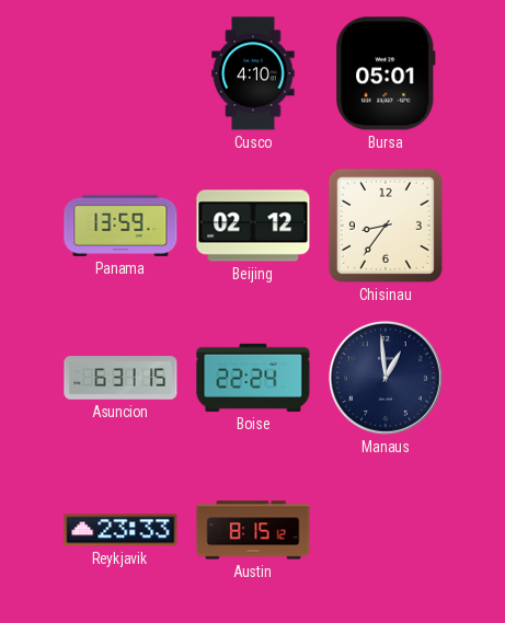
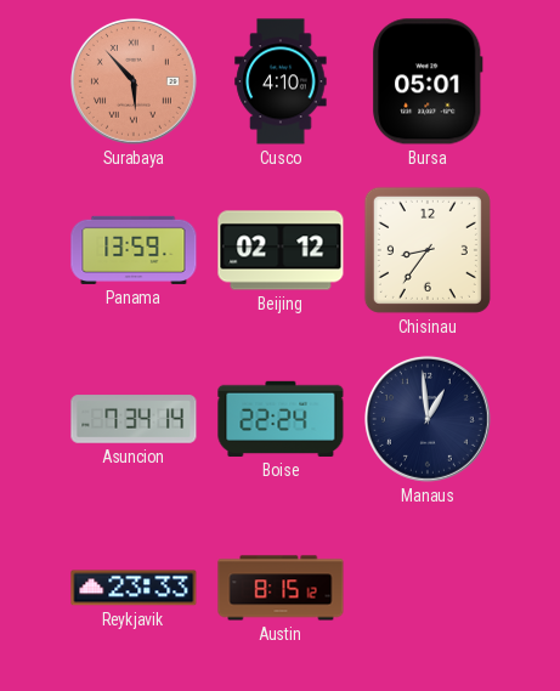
Surabaya: none -> 5:53 (134, 81)
Asuncion: 6:31 -> 7:34 (134, 419)
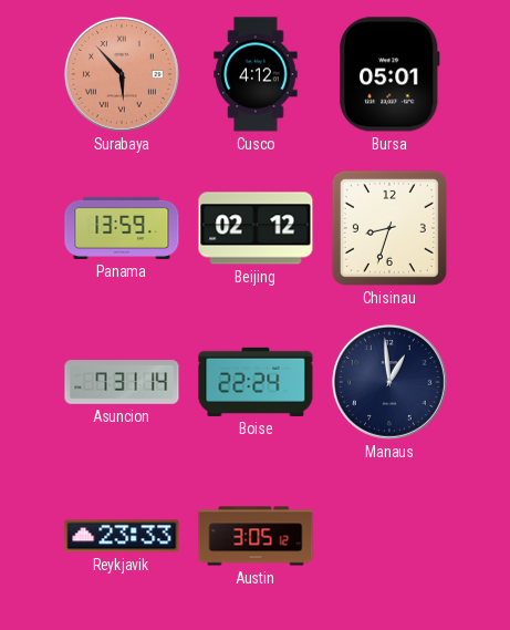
Cusco: 4:10 -> 4:12 (256, 74)
Chisinau: 8:36 -> 8:33 (389, 228)
Asuncion: 7:34 -> 7:31 (122, 382)
Austin: 8:15 -> 3:05 (256, 536)
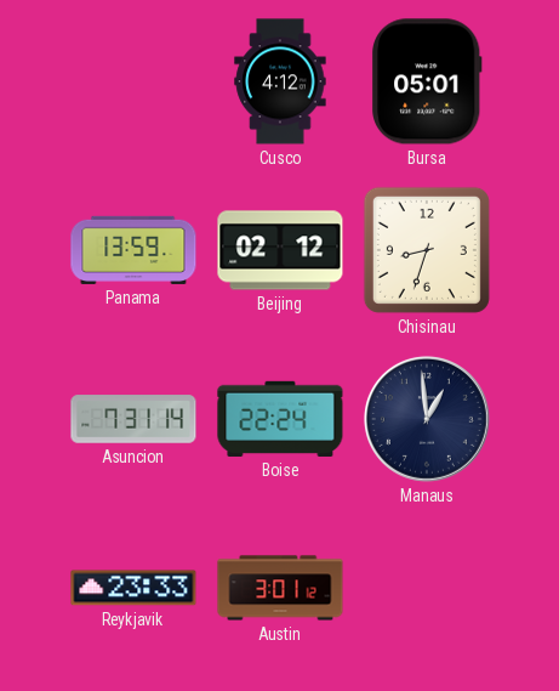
Surabaya: 5:53 -> none (122, 74)
Austin: 3:05 -> 3:01 (280, 588)
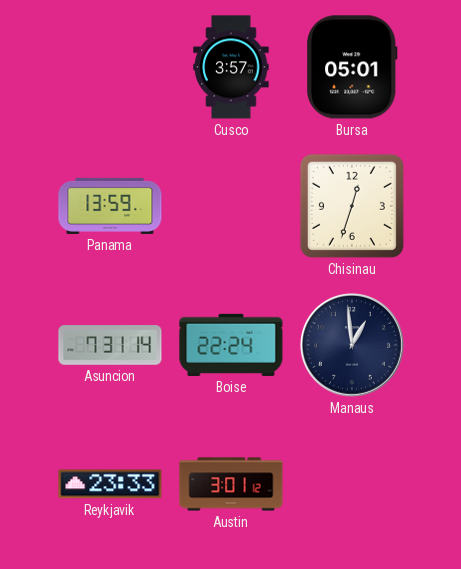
Cusco: 4:12 -> 3:57 (231, 67)
Beijing: 02:12 -> none (280, 250)
Chisinau: 8:33 -> 12:33 (352, 206)
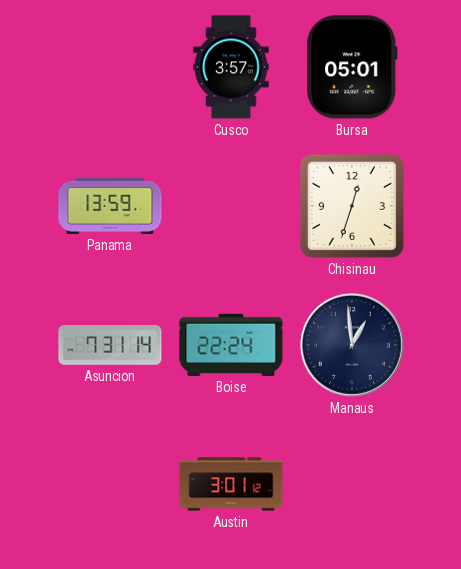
Reykjavik: 23:33 -> none (110, 484)
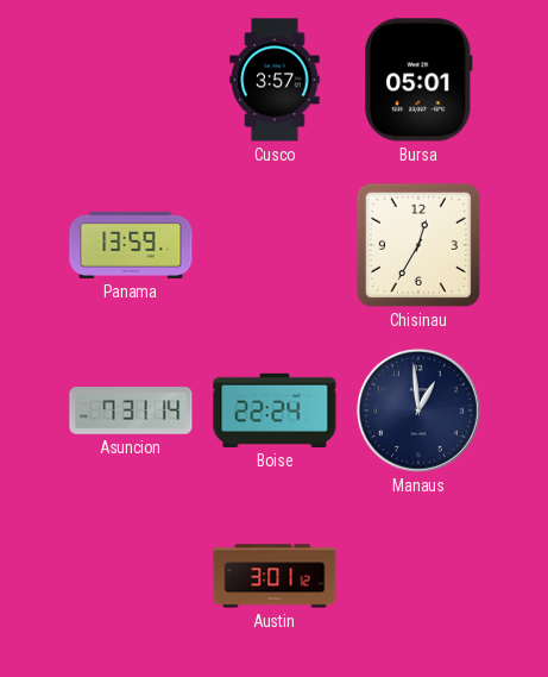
Chisinau: 12:33 -> 12:35 (418, 245)
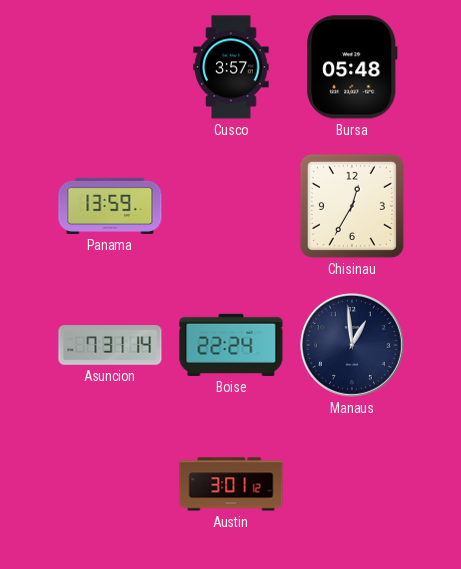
Bursa: 05:01 -> 05:48 (353, 67)
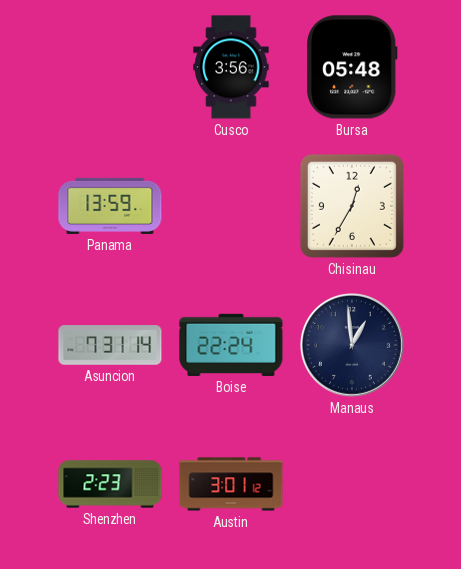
Cusco: 3:57 -> 3:56 (231, 67)
Shenzhen: none -> 2:23 (110, 484)
